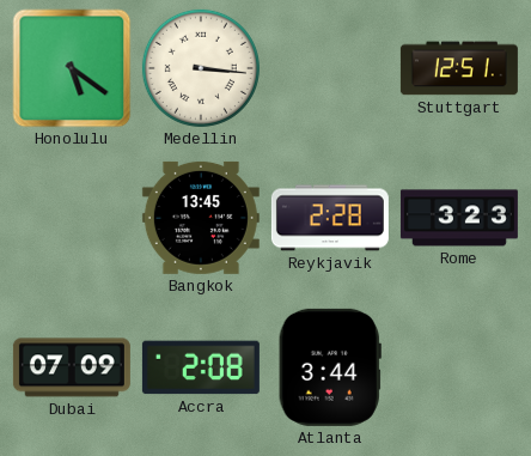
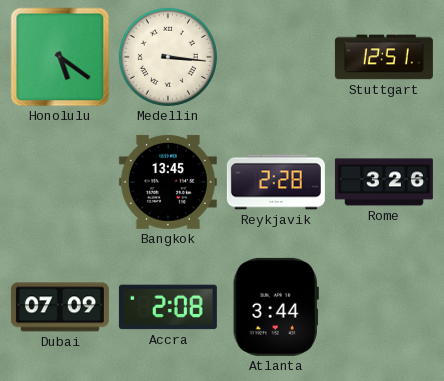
Rome: 3:23 -> 3:26 (384, 182)
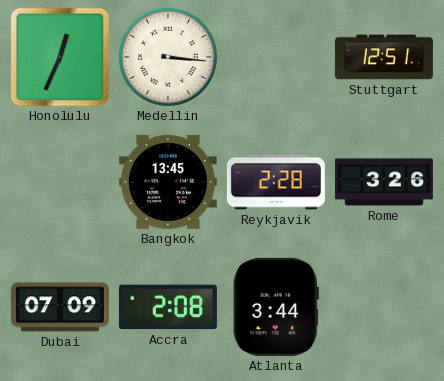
Honolulu: 5:21 -> 12:34 (60, 57)
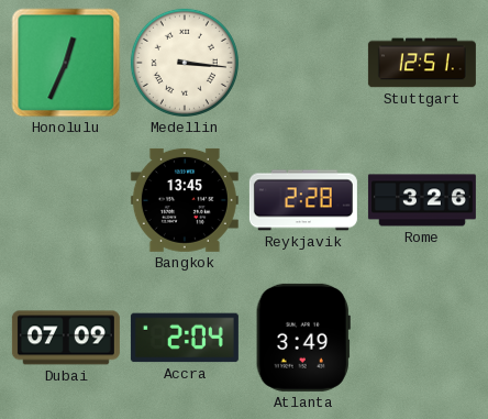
Accra: 2:08 -> 2:04 (185, 338)
Atlanta: 3:44 -> 3:49 (303, 338)
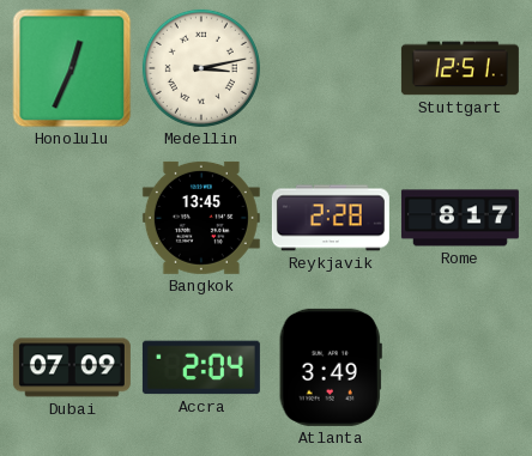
Medellin: 3:16 -> 3:13 (201, 68)
Rome: 3:26 -> 8:17 (460, 218)
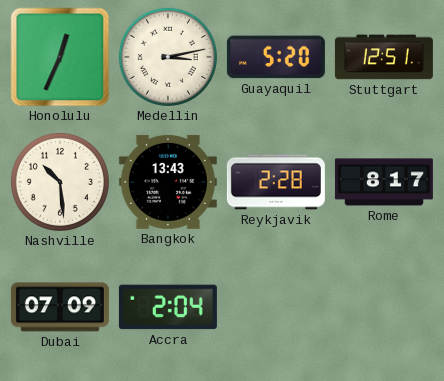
Guayaquil: none -> 5:20 (276, 57)
Nashville: none -> 10:29 (60, 182)
Bangkok: 13:45 -> 13:43 (168, 182)
Atlanta: 3:49 -> none (331, 367)
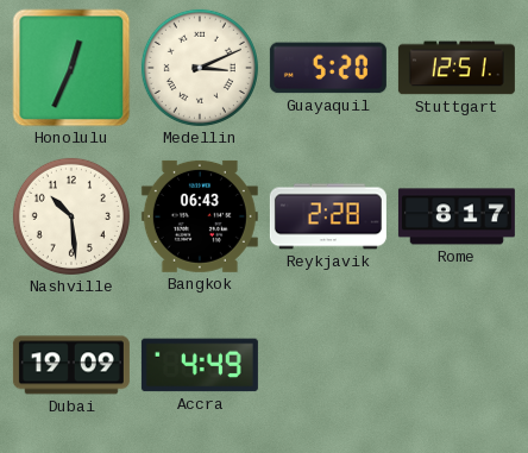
Medellin: 3:13 -> 3:11 (200, 68)
Bangkok: 13:43 -> 06:43 (200, 216)
Dubai: 07:09 -> 19:09 (71, 365)
Accra: 2:04 -> 4:49 (200, 365)
